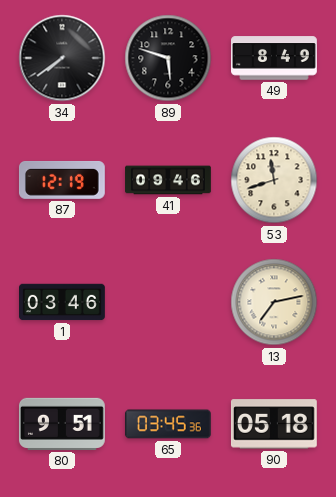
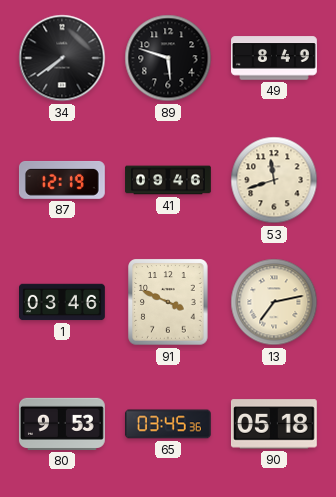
91: none -> 3:49 (168, 302)
80: 9:51 -> 9:53 (62, 424)
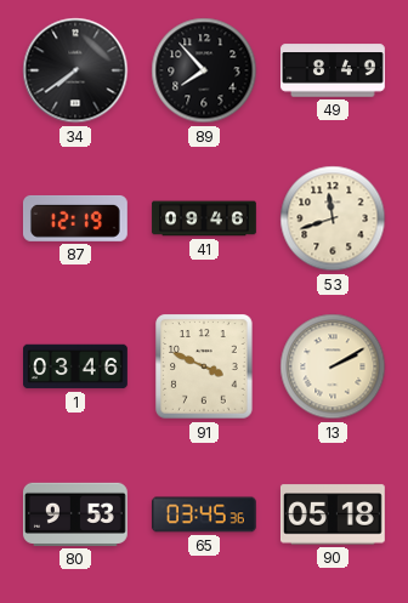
89: 5:48 -> 7:53 (204, 70)
13: 7:13 -> 2:10 (333, 366)
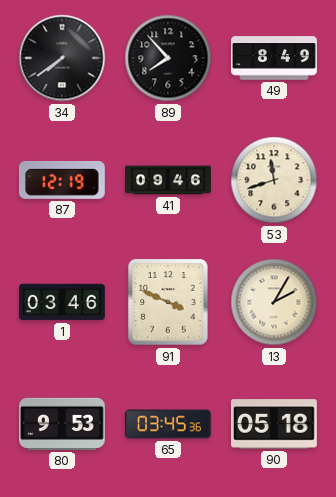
13: 2:10 -> 2:05 (274, 302)
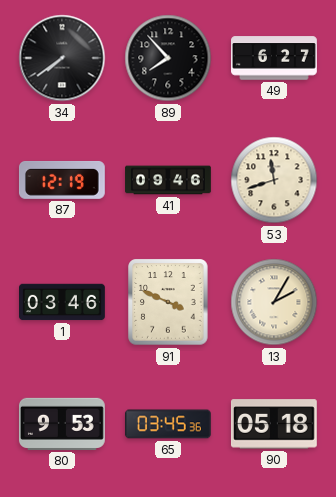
49: 8:49 -> 6:27 (275, 58)
